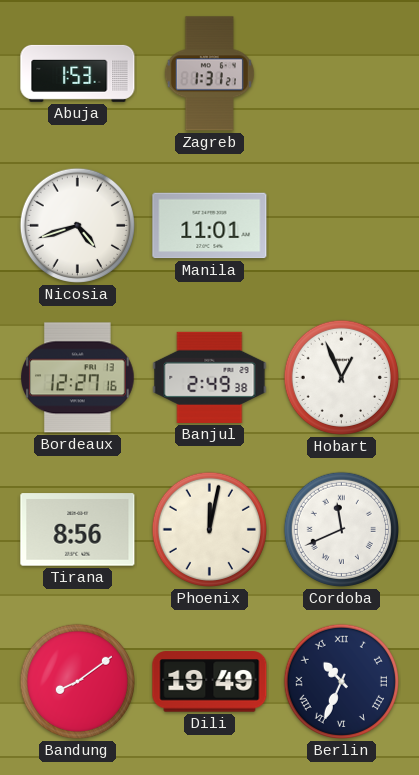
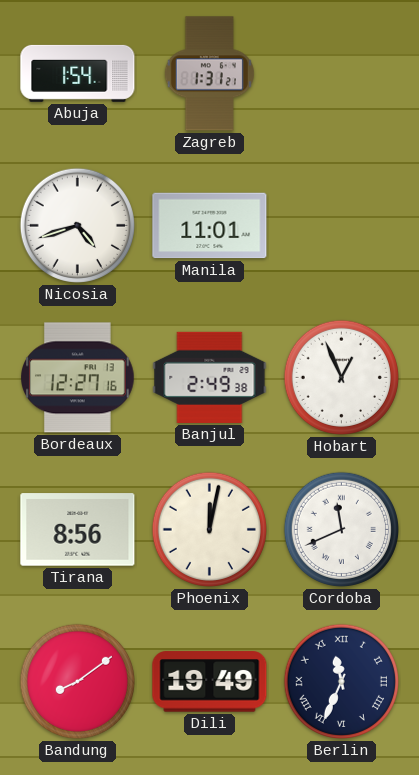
Abuja: 1:53 -> 1:54 (78, 73)
Berlin: 10:34 -> 11:34 (341, 681)
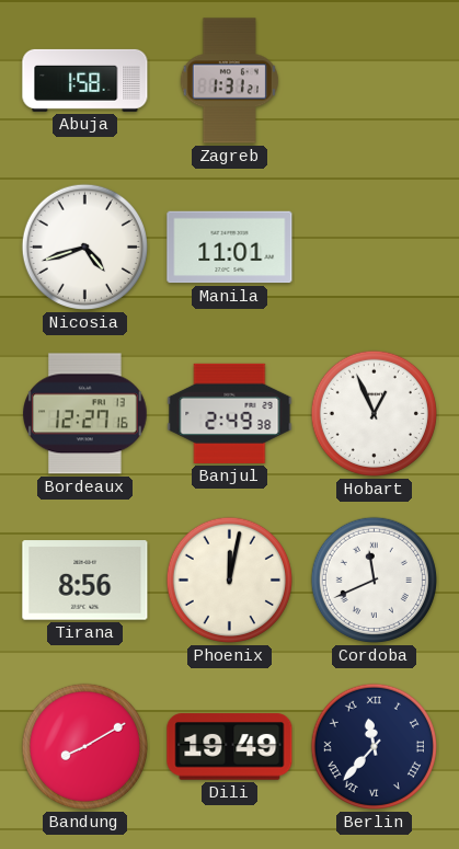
Abuja: 1:54 -> 1:58 (85, 80)
Bandung: 8:09 -> 8:10 (84, 746)
Berlin: 11:34 -> 11:37 (374, 746)
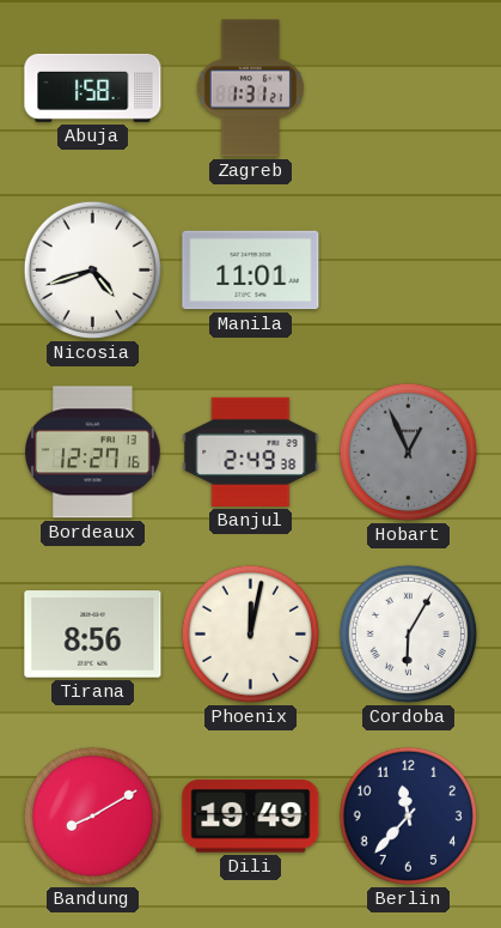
Hobart dial: white -> grey (408, 451)
Cordoba: 11:41 -> 6:05 (408, 633)
Berlin numerals: Roman -> Arabic (408, 815)
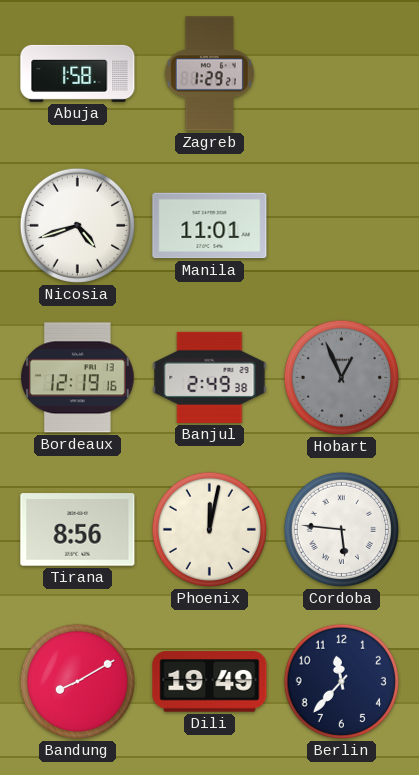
Zagreb: 1:31 -> 1:29 (209, 74)
Bordeaux: 12:27 -> 12:19 (78, 378)
Cordoba: 6:05 -> 5:46 (341, 529)
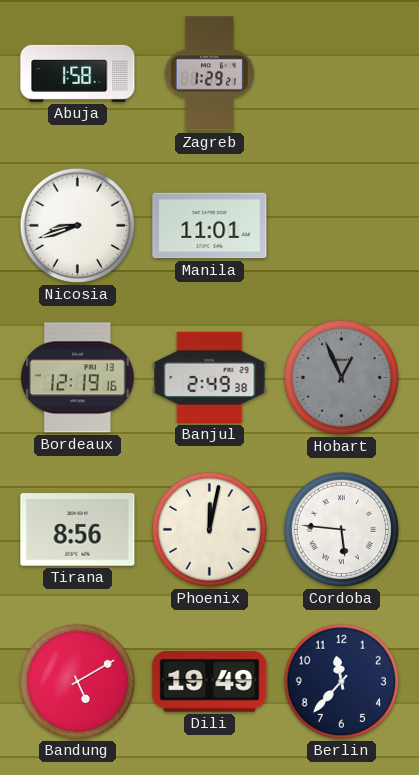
Nicosia: 4:42 -> 8:42 (77, 225)
Bandung: 8:10 -> 5:10 (77, 681)
